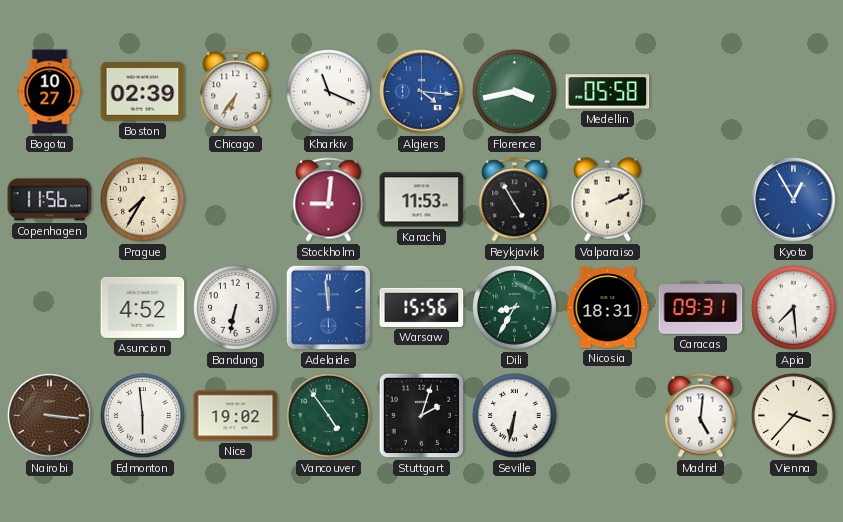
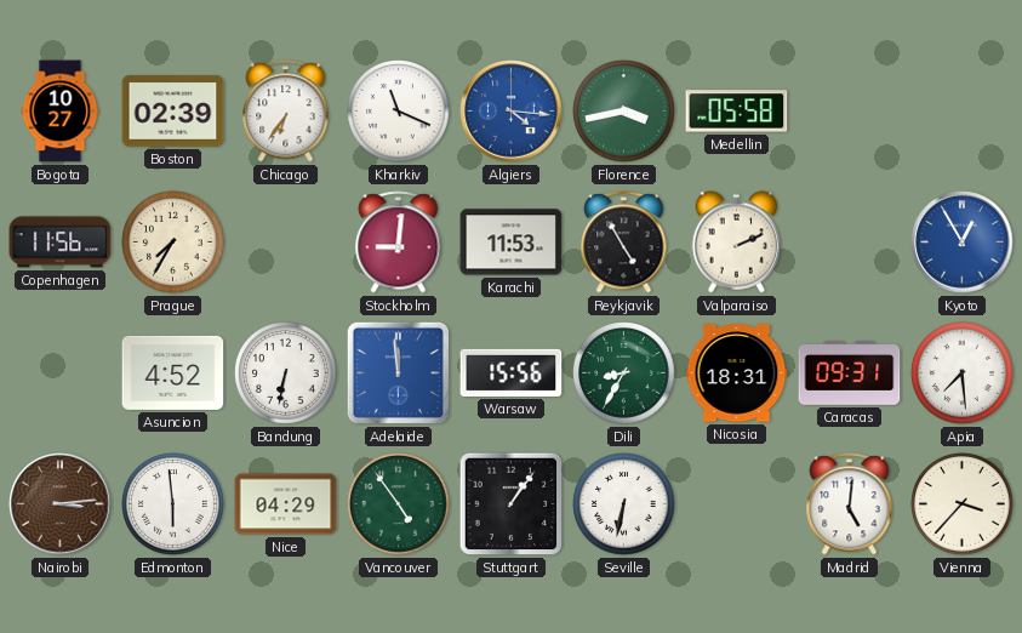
Nairobi: 3:16 -> 3:14 (61, 504)
Nice: 19:02 -> 04:29 (286, 504)
Stuttgart: 2:03 -> 1:06 (512, 504)
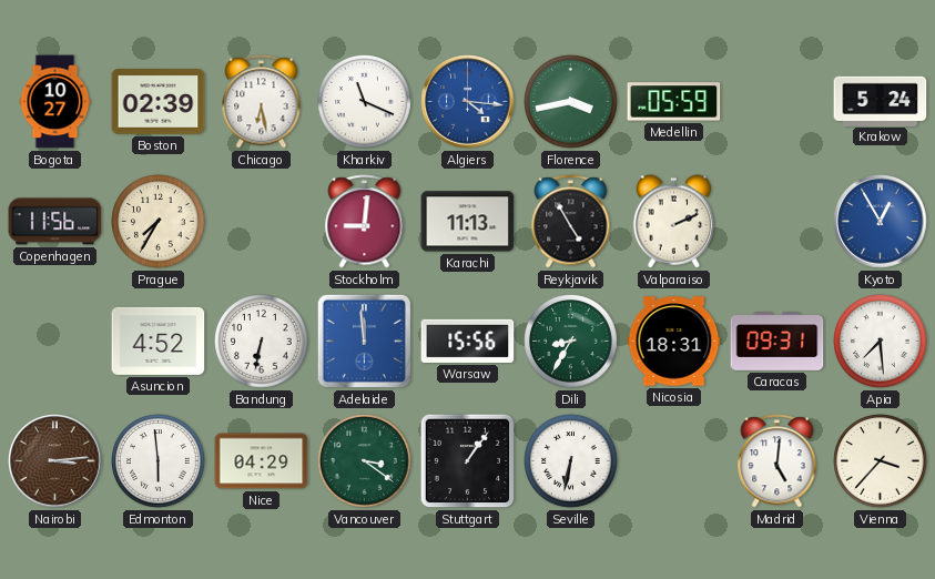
Chicago: 6:36 -> 6:28 (262, 102)
Medellin: 05:58 -> 05:59 (674, 102)
Krakow: none -> 5:24 (881, 101)
Karachi: 11:53 -> 11:13 (468, 222)
Vancouver: 4:54 -> 3:21 (365, 461)
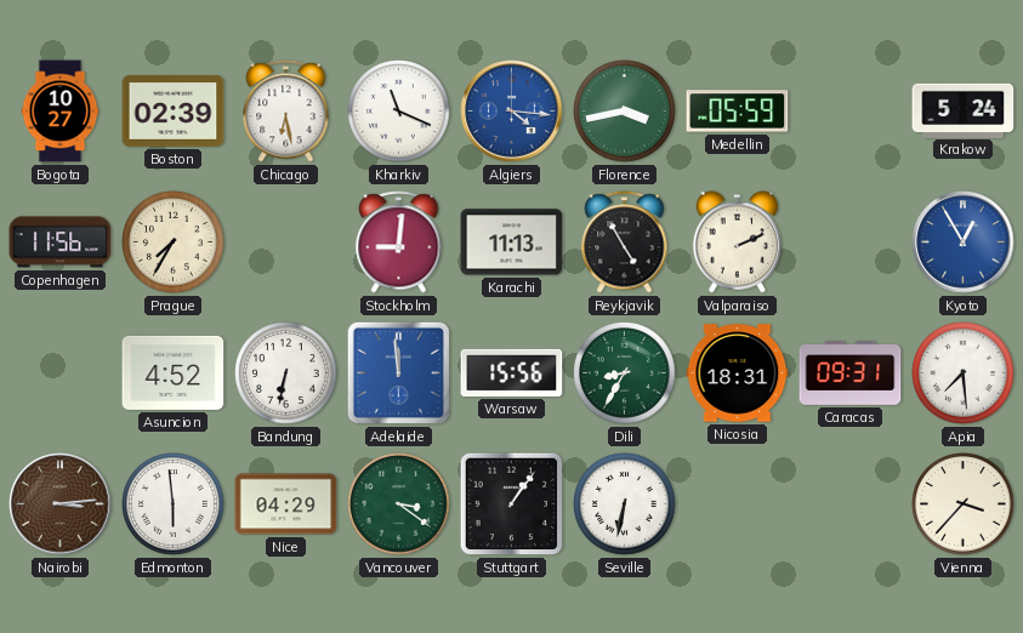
Madrid: 5:01 -> none (778, 461)
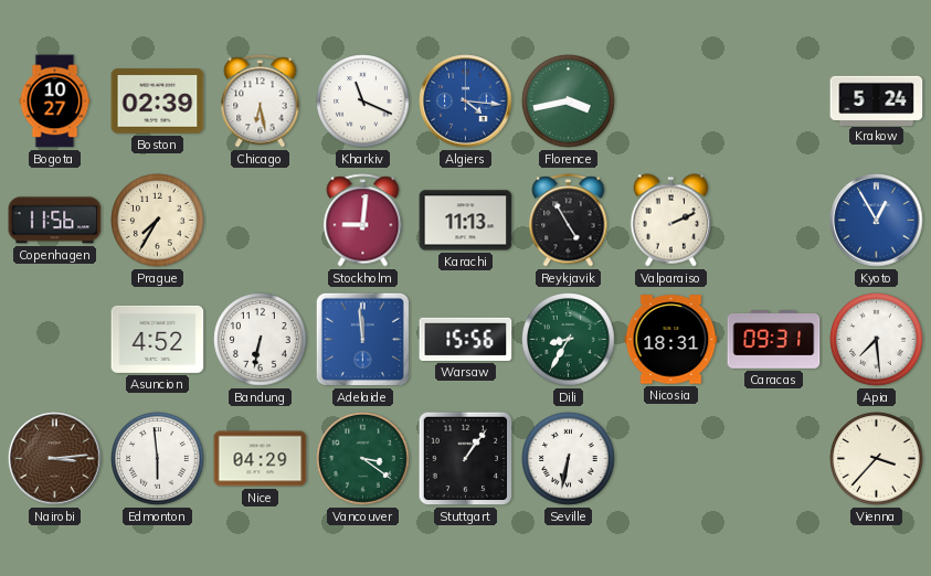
Medellin: 05:59 -> none (738, 112)
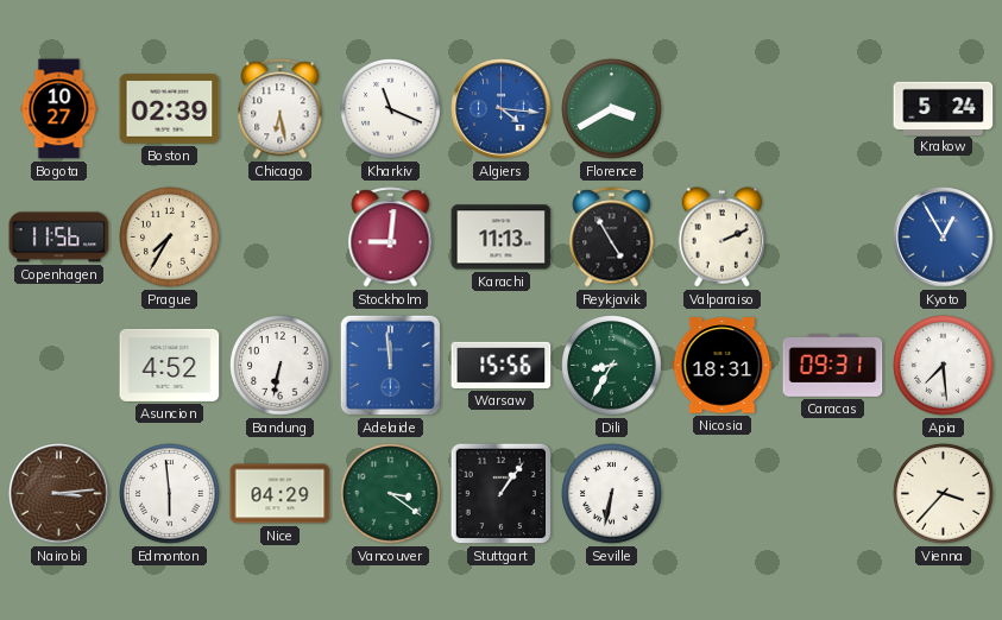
Florence: 3:43 -> 3:40 (612, 109)
